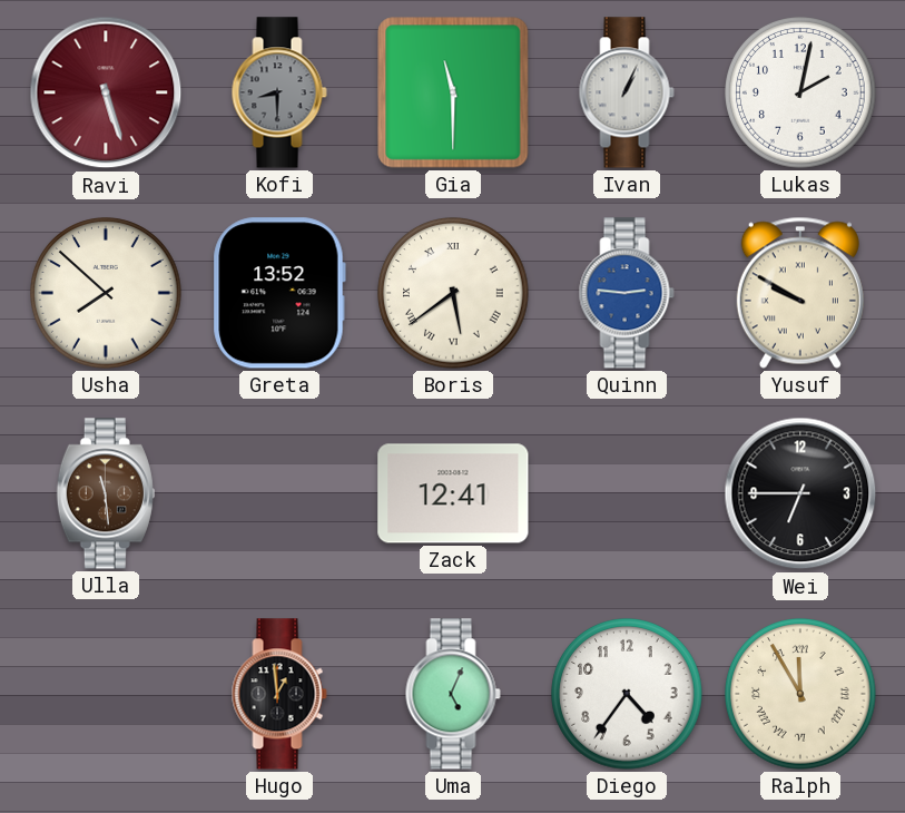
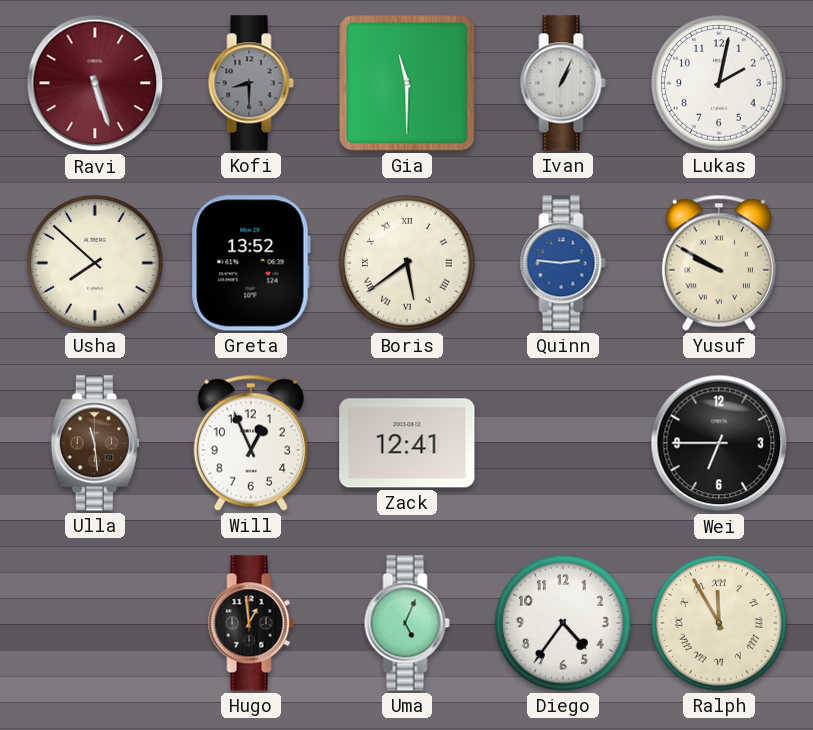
Will: none -> 12:56 (251, 443)
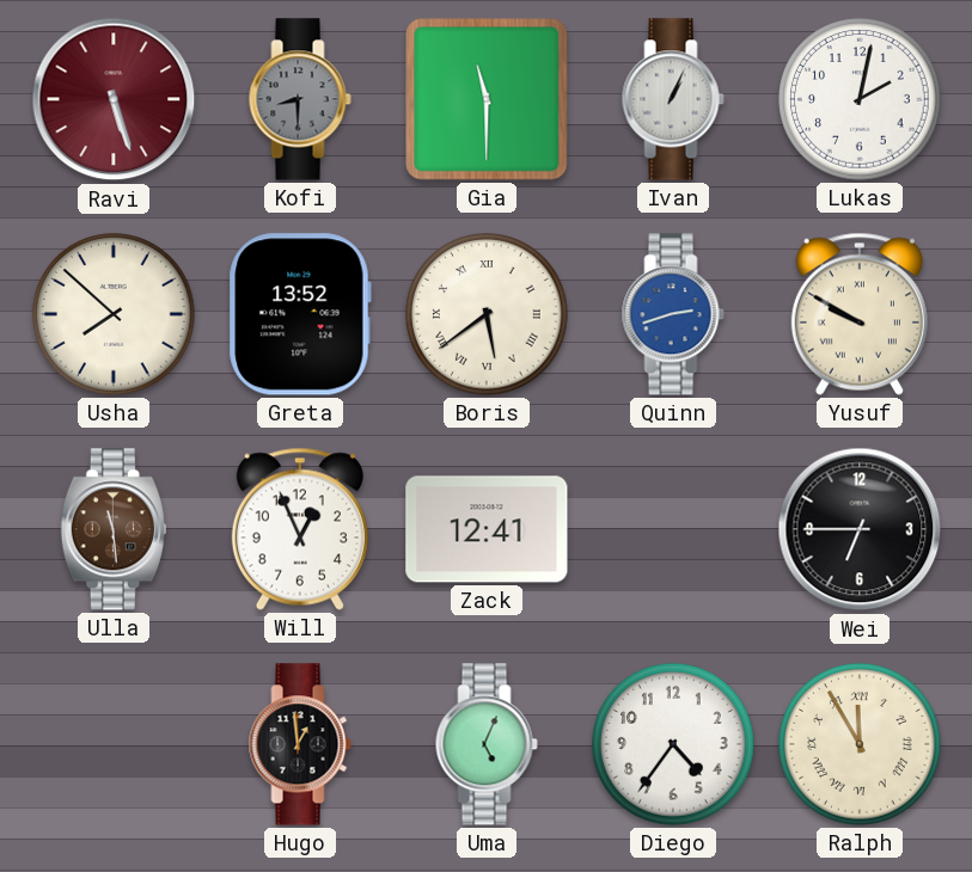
Quinn: 2:46 -> 2:42 (673, 314)
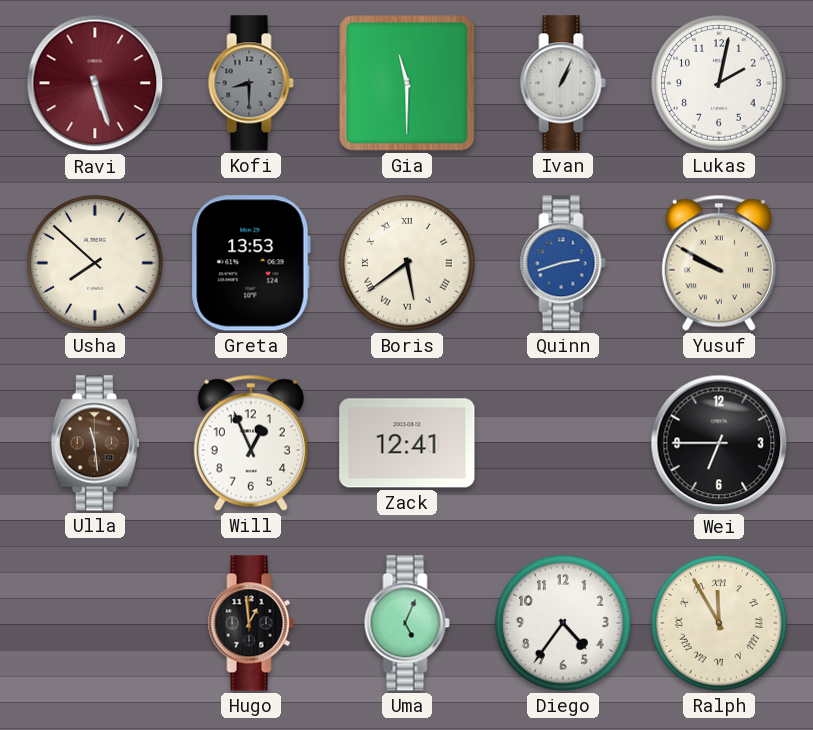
Greta: 13:52 -> 13:53 (251, 263)
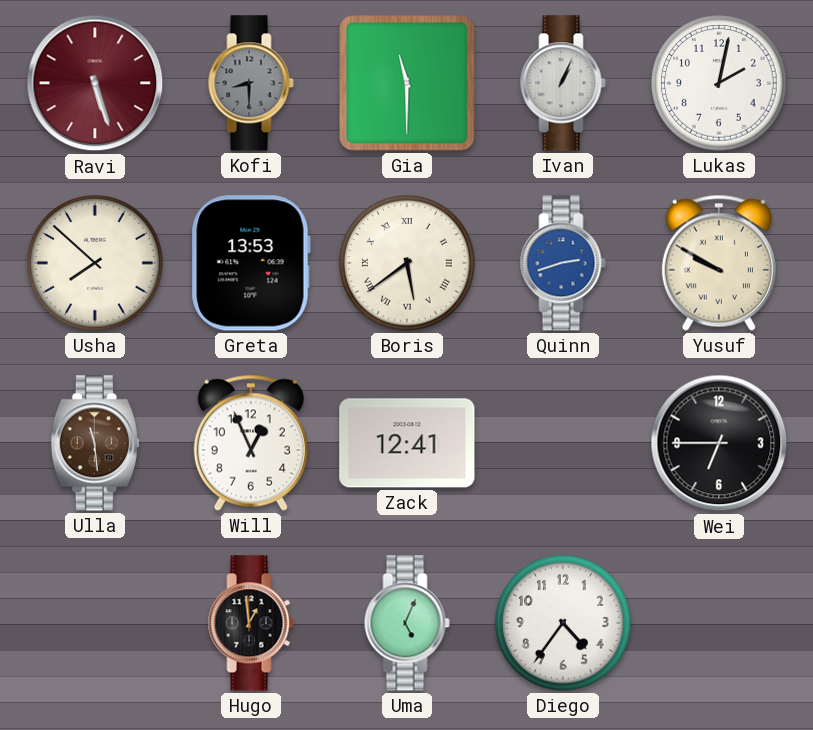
Ralph: 11:55 -> none (719, 623)
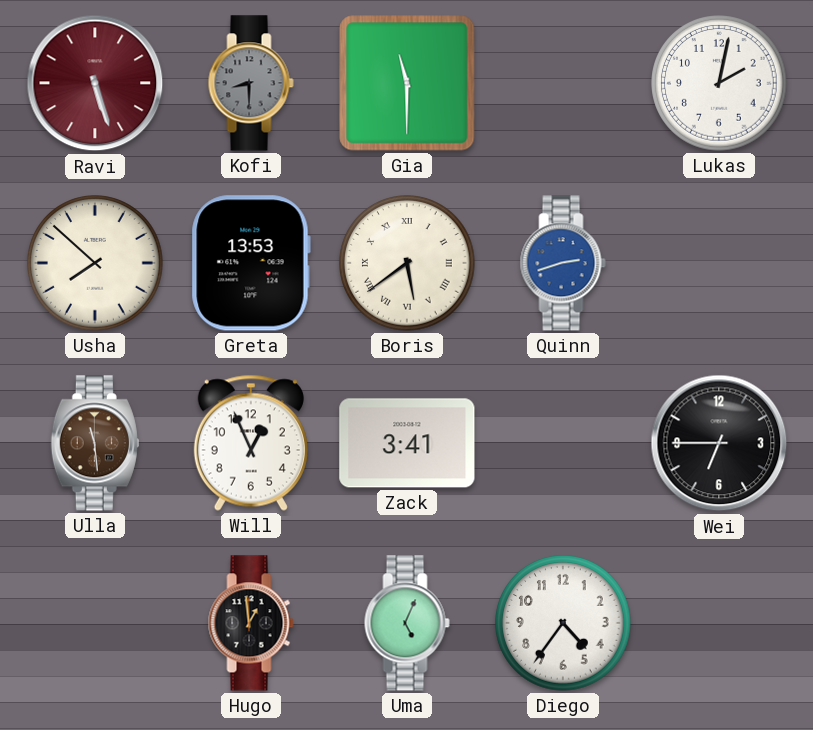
Ivan: 1:04 -> none (563, 83)
Yusuf: 9:50 -> none (719, 263)
Zack: 12:41 -> 3:41 (407, 443)
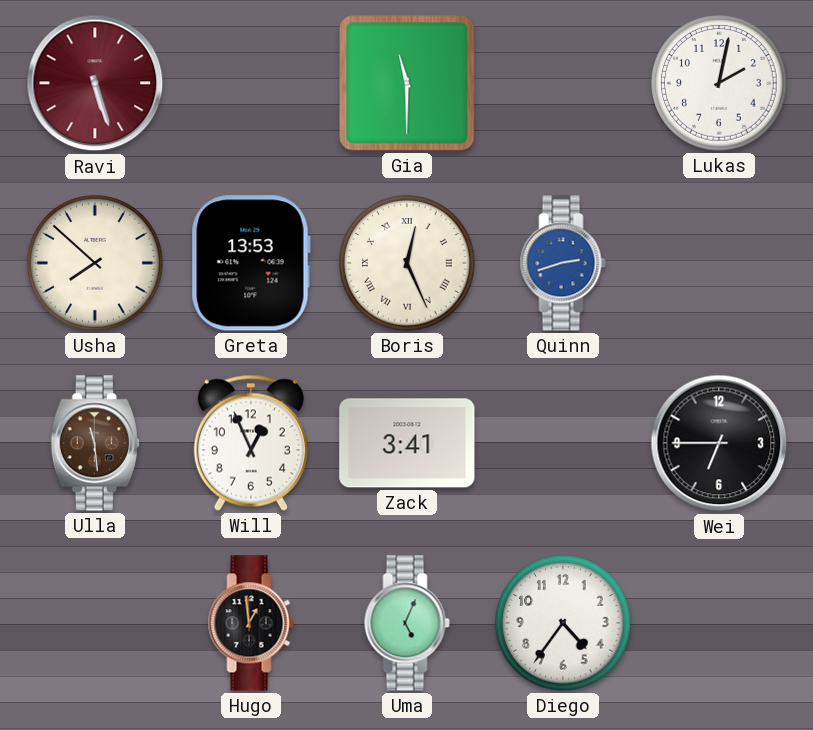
Kofi: 8:30 -> none (251, 83)
Boris: 5:39 -> 12:26 (407, 263)
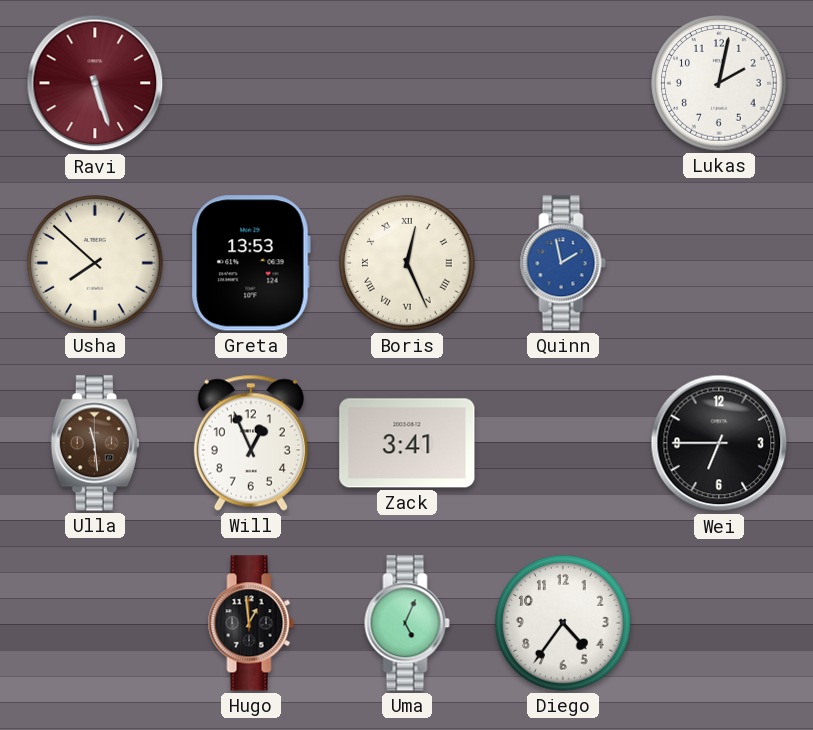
Gia: 11:30 -> none (407, 83)
Quinn: 2:42 -> 1:58 (563, 263)
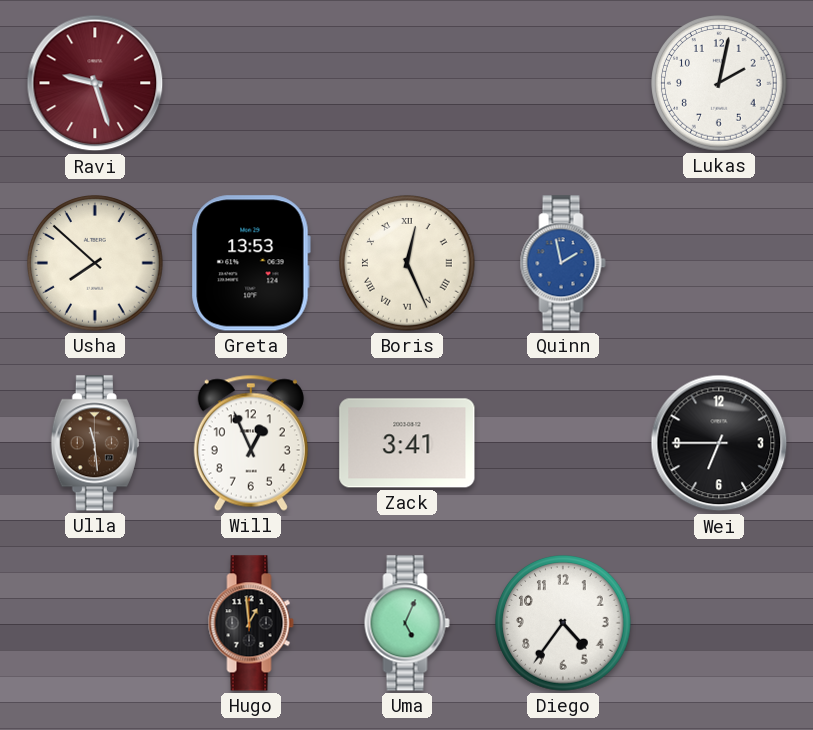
Ravi: 5:27 -> 9:27 (95, 83)
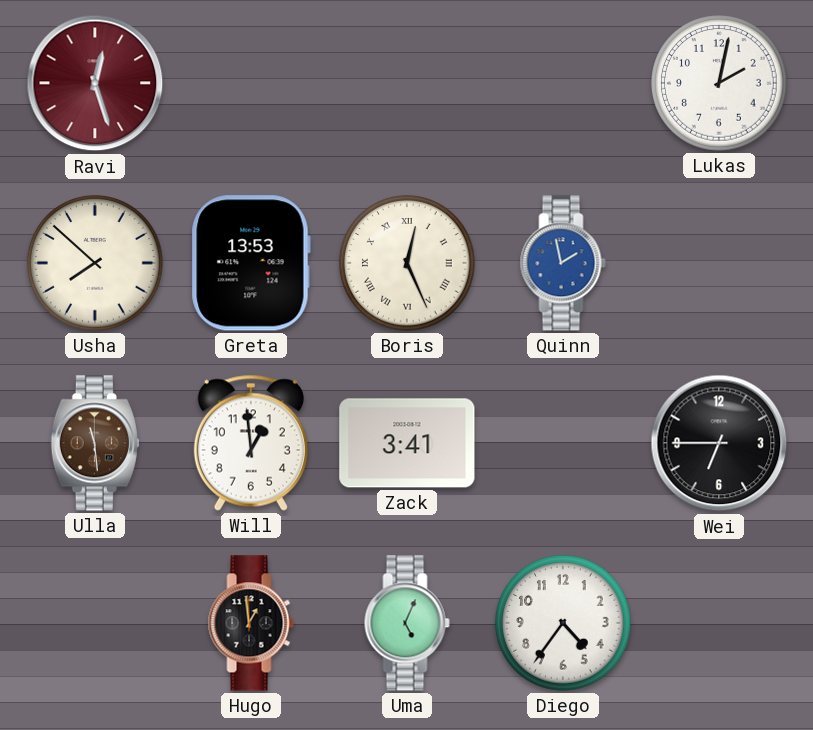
Ravi: 9:27 -> 12:27 (95, 83)
Will: 12:56 -> 12:59 (251, 443)
